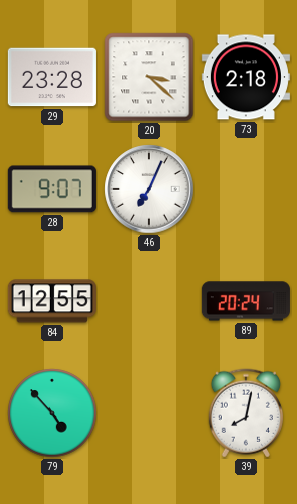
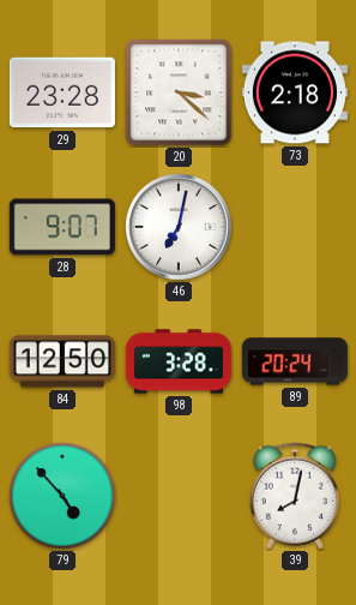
46: 7:04 -> 7:02 (179, 227)
84: 12:55 -> 12:50 (62, 361)
98: none -> 3:28 (179, 361)
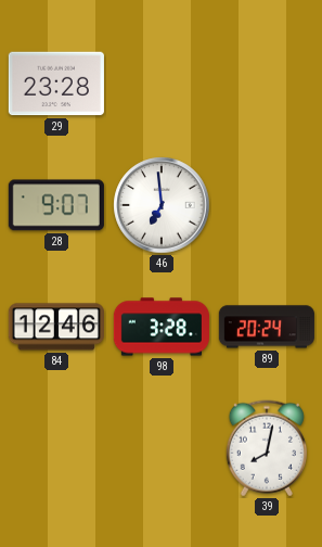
20: 3:22 -> none (179, 92)
73: 2:18 -> none (295, 92)
46: 7:02 -> 6:59 (162, 205)
84: 12:50 -> 12:46 (56, 327)
79: 4:53 -> none (62, 496)
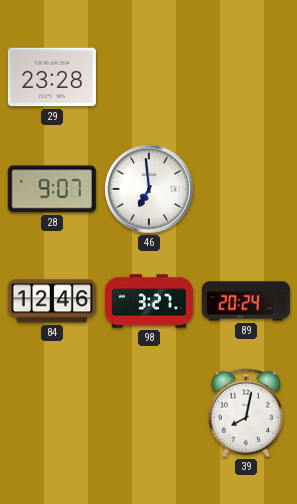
98: 3:28 -> 3:27 (149, 301)
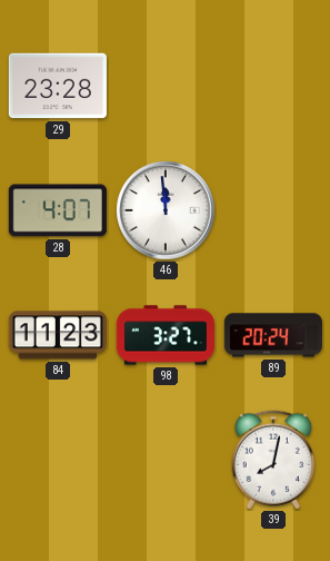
28: 9:07 -> 4:07 (58, 210)
46: 6:59 -> 11:59 (166, 210)
84: 12:46 -> 11:23 (58, 335)
